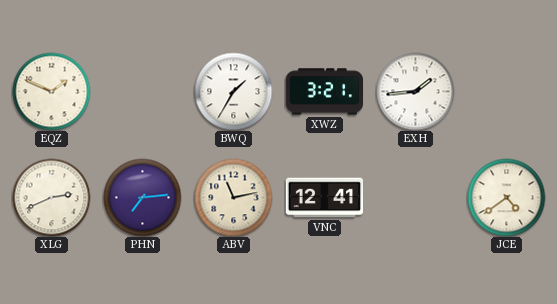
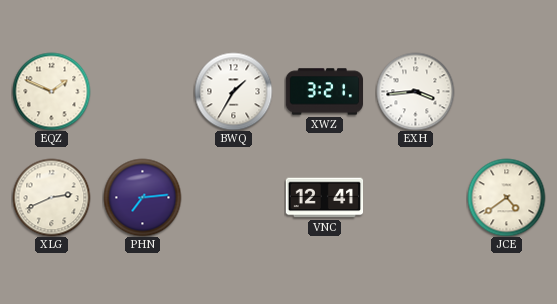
EXH: 1:44 -> 3:44 (415, 91)
ABV: 11:13 -> none (233, 197)
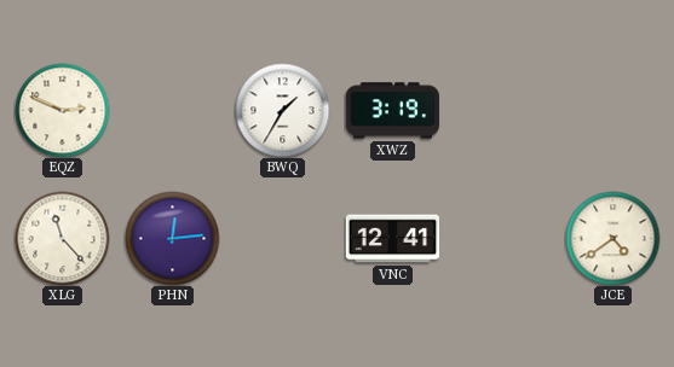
EQZ: 1:49 -> 2:49 (62, 110)
XWZ: 3:21 -> 3:19 (392, 111)
EXH: 3:44 -> none (415, 91)
XLG: 2:41 -> 11:23 (62, 238)
PHN: 7:14 -> 12:14 (172, 238)
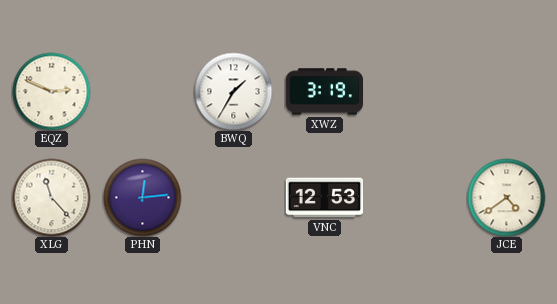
VNC: 12:41 -> 12:53 (324, 198)
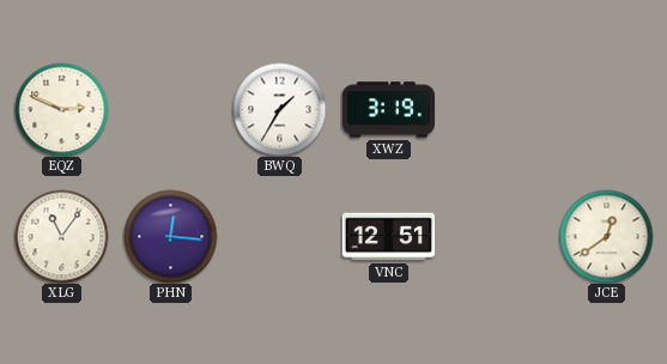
XLG: 11:23 -> 11:06 (61, 236)
PHN: 12:14 -> 12:16 (170, 236)
VNC: 12:53 -> 12:51 (388, 237)
JCE: 4:39 -> 12:39 (606, 236)
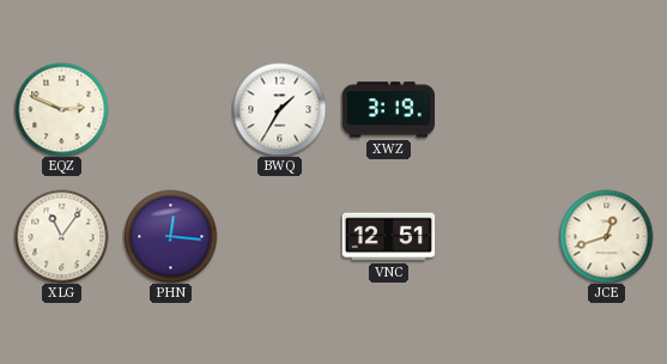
JCE: 12:39 -> 12:42 (606, 236)
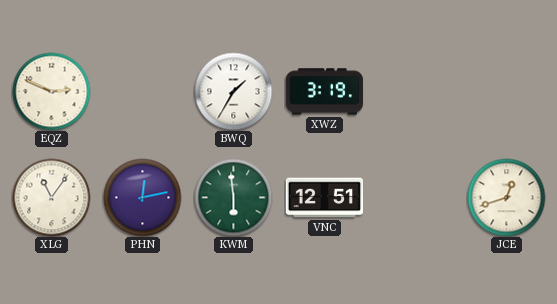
PHN: 12:16 -> 12:13 (142, 197)
KWM: none -> 5:59 (233, 197)
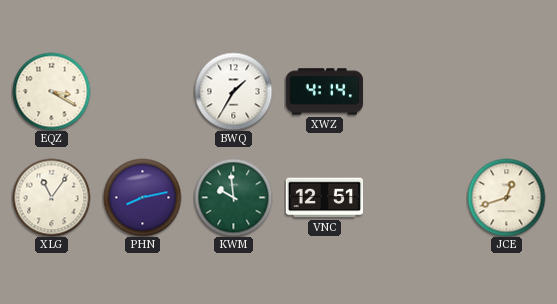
EQZ: 2:49 -> 3:20 (51, 91)
XWZ: 3:19 -> 4:14 (324, 92)
PHN: 12:13 -> 8:13 (142, 197)
KWM: 5:59 -> 9:59 (233, 197)
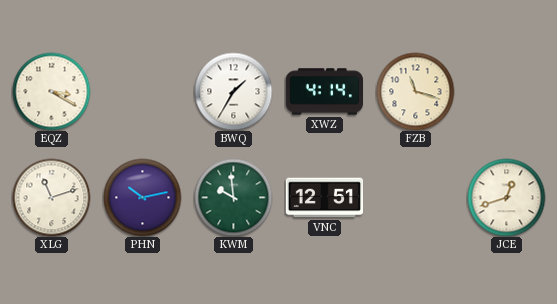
FZB: none -> 11:18 (415, 91)
XLG: 11:06 -> 11:12 (51, 197)
PHN: 8:13 -> 10:13 (142, 197)
